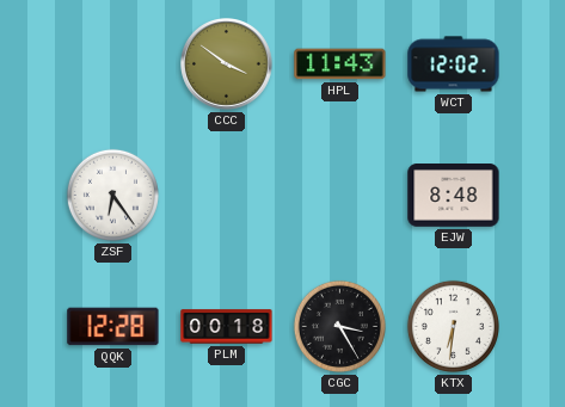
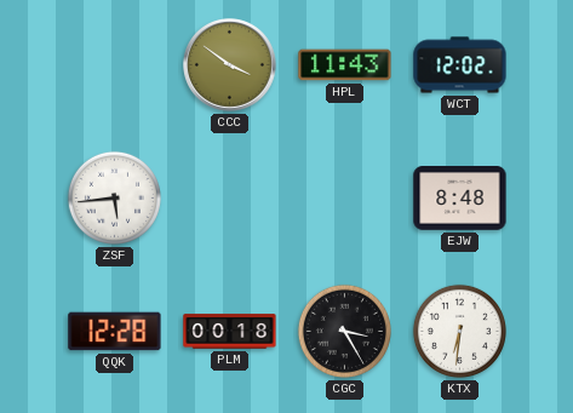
ZSF: 6:24 -> 5:44 (114, 197)
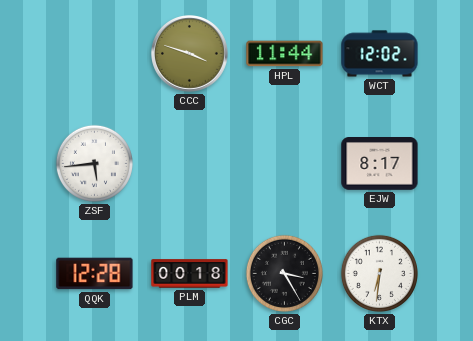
CCC: 3:51 -> 3:48 (190, 54)
HPL: 11:43 -> 11:44 (285, 54)
EJW: 8:48 -> 8:17 (380, 164)
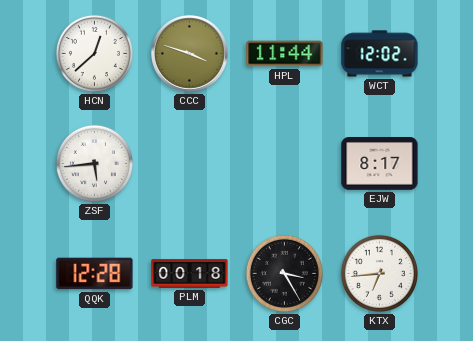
HCN: none -> 12:38 (94, 53)
KTX: 6:31 -> 6:44 (379, 273)
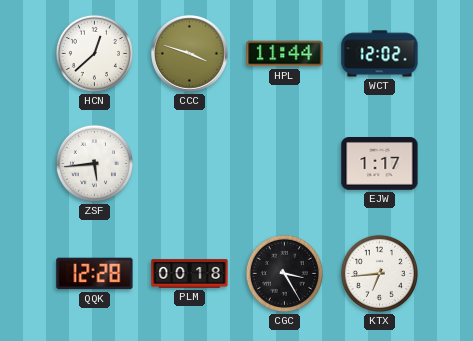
EJW: 8:17 -> 1:17 (380, 164)
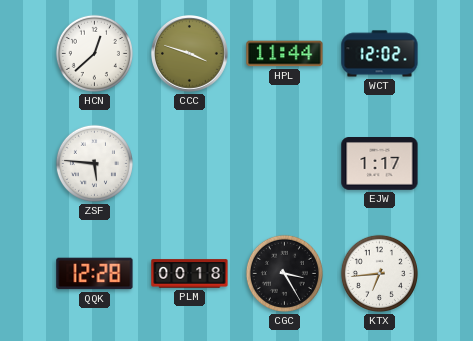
ZSF: 5:44 -> 5:46 (94, 163)
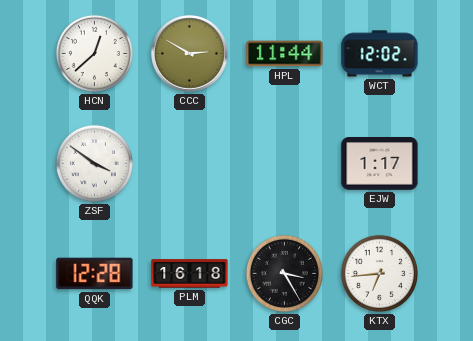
CCC: 3:48 -> 2:50 (190, 54)
ZSF: 5:46 -> 3:51 (94, 163)
PLM: 00:18 -> 16:18 (190, 274)
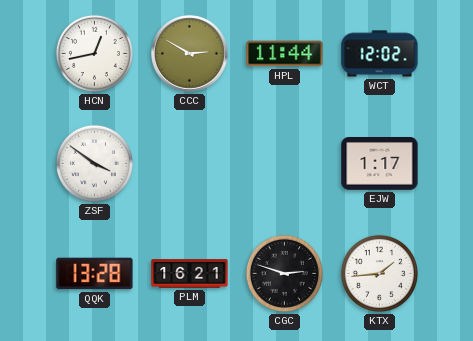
HCN: 12:38 -> 12:43 (94, 53)
QQK: 12:28 -> 13:28 (95, 274)
PLM: 16:18 -> 16:21 (190, 274)
CGC: 3:25 -> 2:48 (284, 273)
KTX: 6:44 -> 1:44 (379, 273)
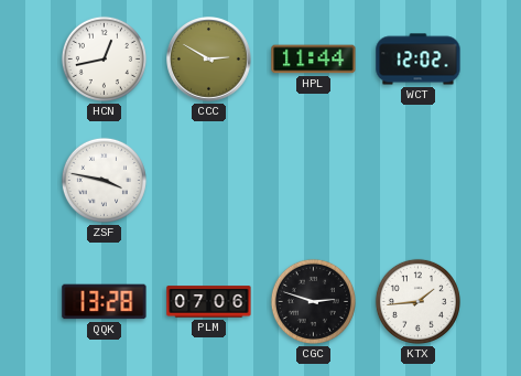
ZSF: 3:51 -> 3:47 (104, 180)
EJW: 1:17 -> none (380, 164)
PLM: 16:21 -> 07:06 (209, 302)
